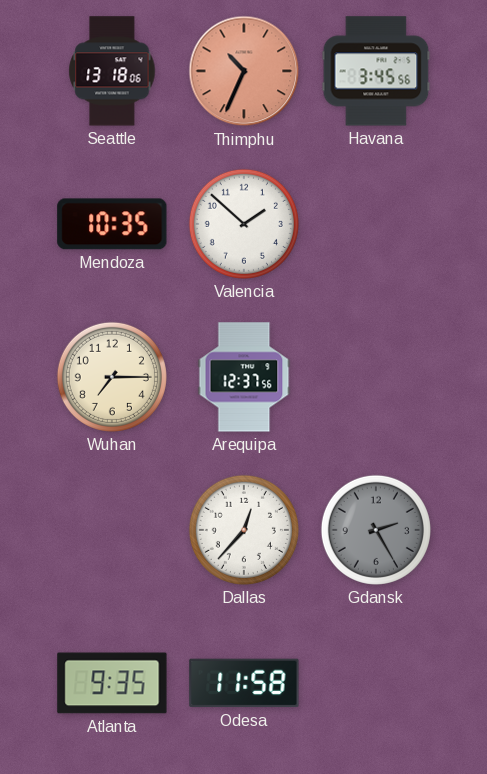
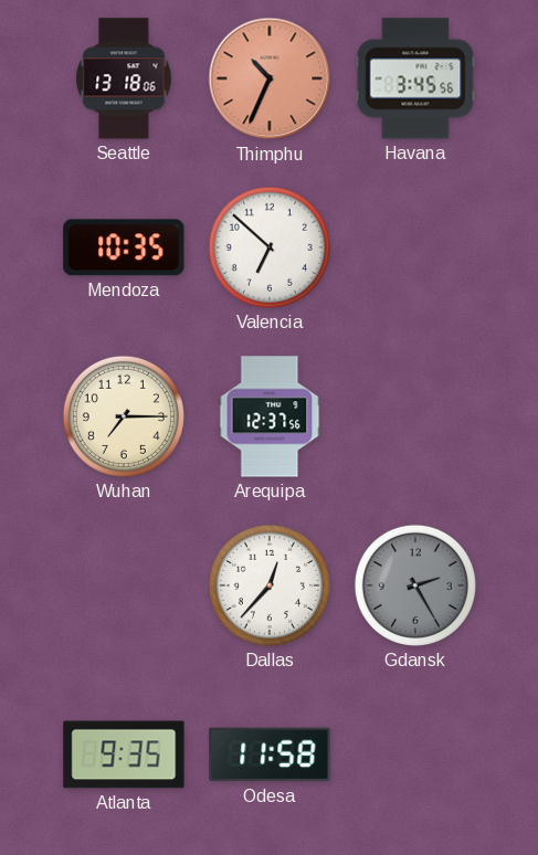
Valencia: 1:52 -> 6:52 (270, 247)
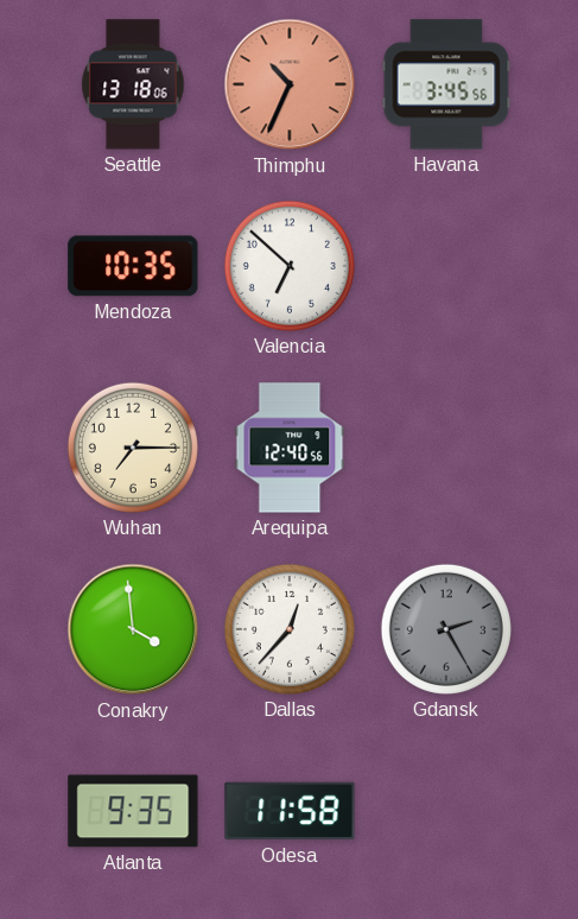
Arequipa: 12:37 -> 12:40 (290, 448)
Conakry: none -> 3:59 (133, 629)
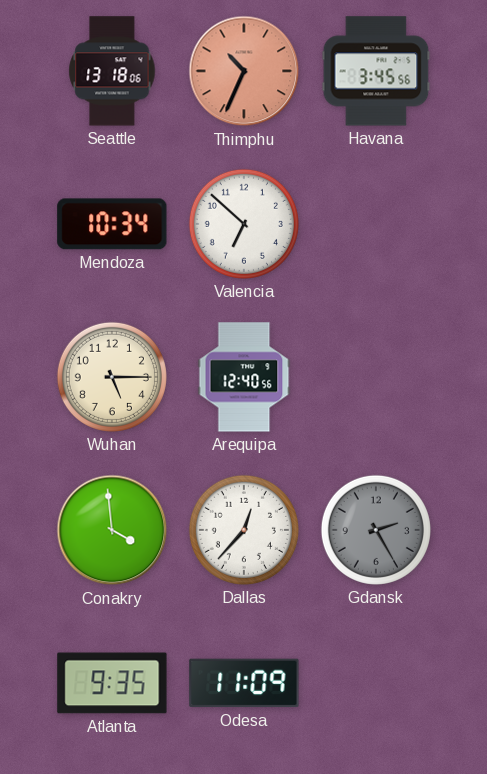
Mendoza: 10:35 -> 10:34 (112, 224)
Wuhan: 7:15 -> 5:15 (112, 377)
Odesa: 11:58 -> 11:09 (244, 683)
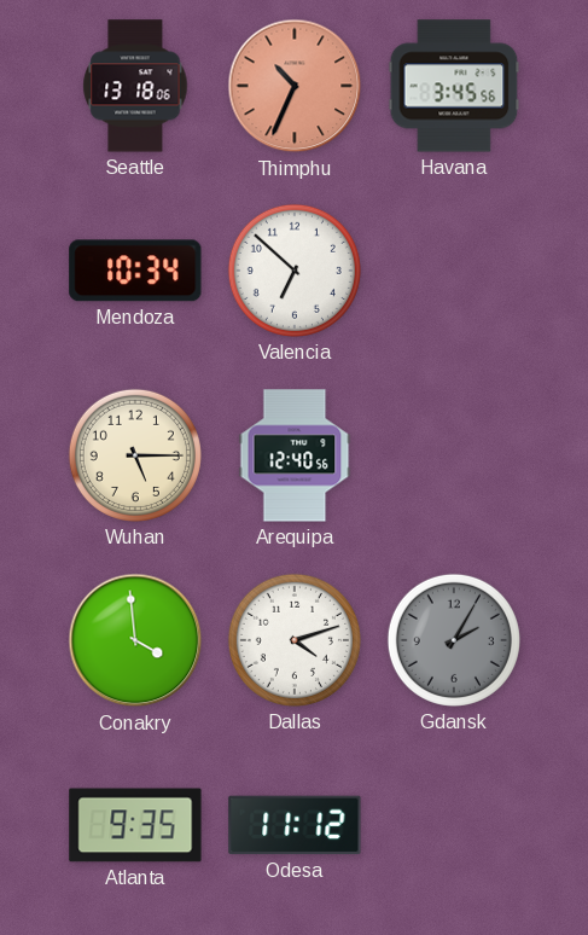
Dallas: 12:37 -> 4:12 (295, 640)
Gdansk: 2:25 -> 2:05 (454, 640)
Odesa: 11:09 -> 11:12 (295, 825)
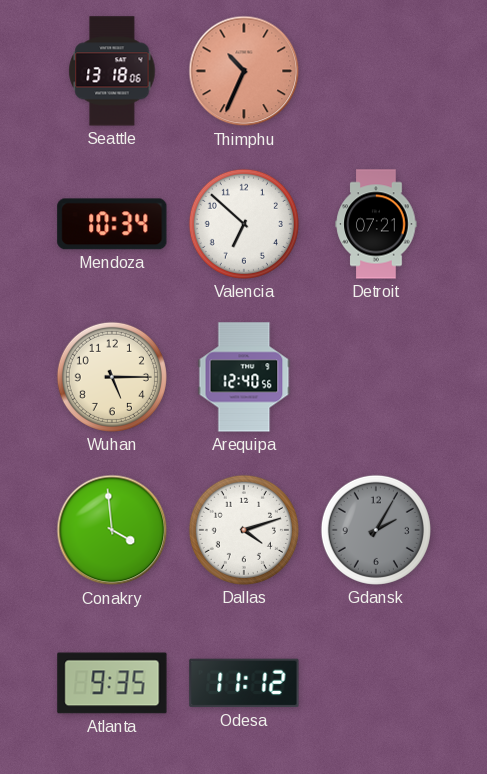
Havana: 3:45 -> none (454, 86)
Detroit: none -> 07:21 (376, 224)
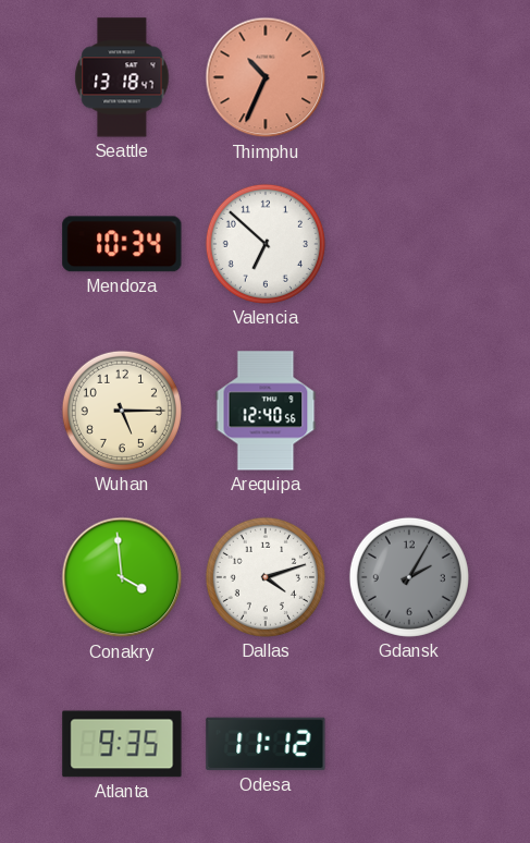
Seattle: 13:18:06 -> 13:18:47 (122, 77)
Detroit: 07:21 -> none (376, 224)
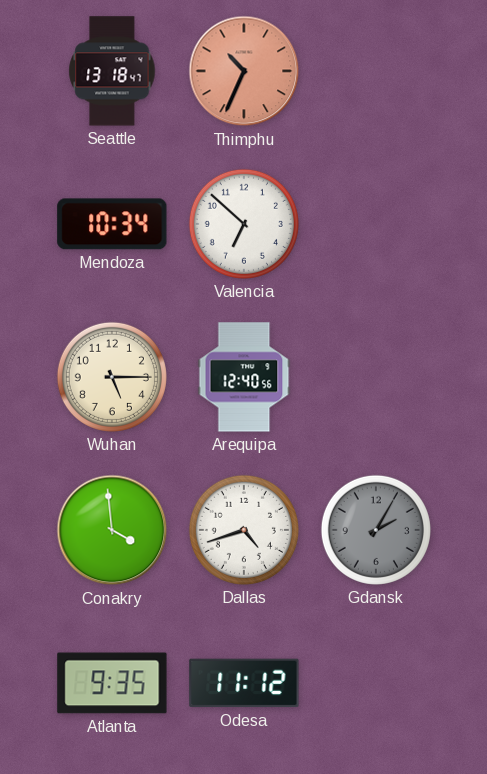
Dallas: 4:12 -> 4:42 (244, 530)
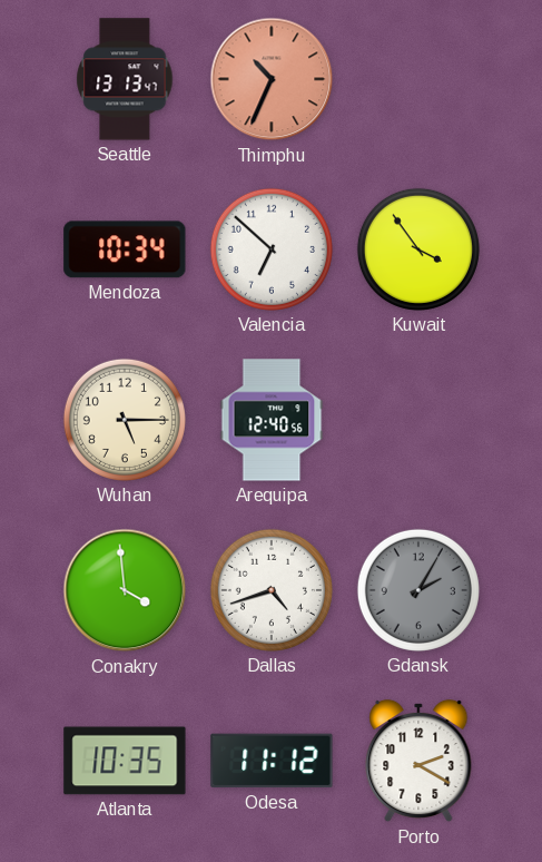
Seattle: 13:18 -> 13:13 (125, 79)
Kuwait: none -> 3:54 (418, 249)
Atlanta: 9:35 -> 10:35 (125, 761)
Porto: none -> 2:20 (418, 761)
